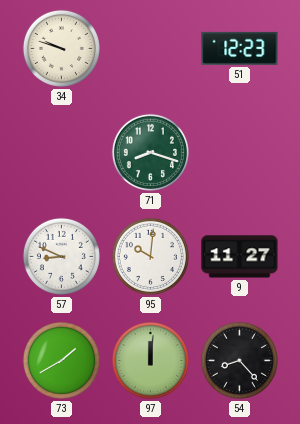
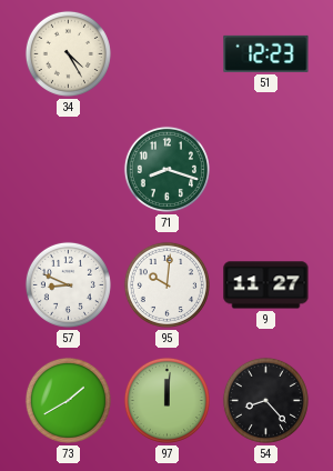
34: 9:48 -> 4:25 (68, 53)
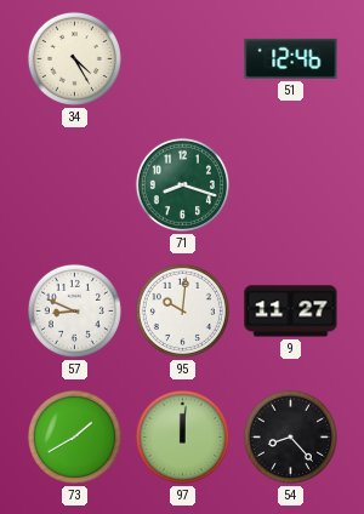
51: 12:23 -> 12:46 (291, 58)
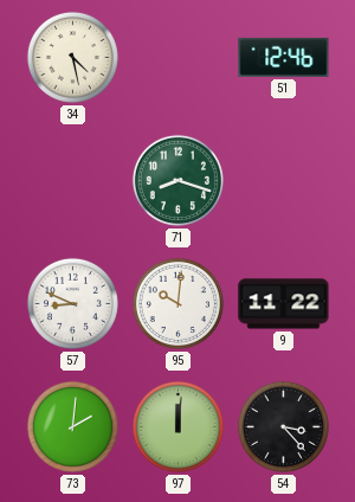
34: 4:25 -> 4:28 (72, 57)
9: 11:27 -> 11:22 (284, 304)
73: 1:40 -> 2:01 (72, 426)
54: 8:23 -> 3:23 (283, 426)
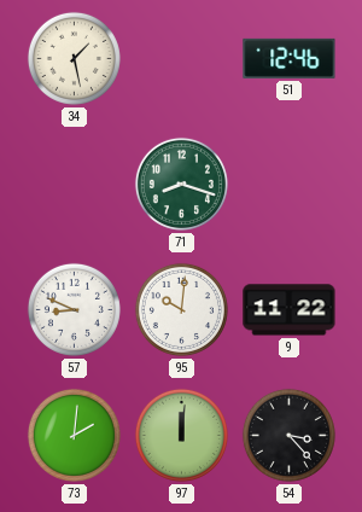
34: 4:28 -> 1:28 (74, 58)
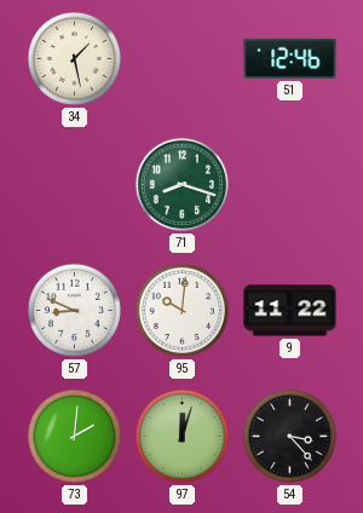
97: 12:01 -> 12:03 (181, 436)
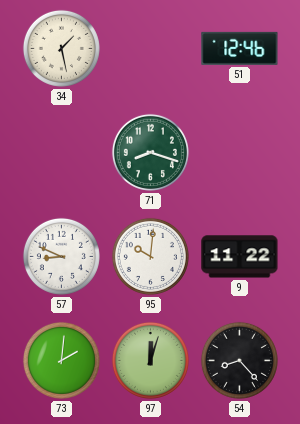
54: 3:23 -> 8:23 (239, 360)
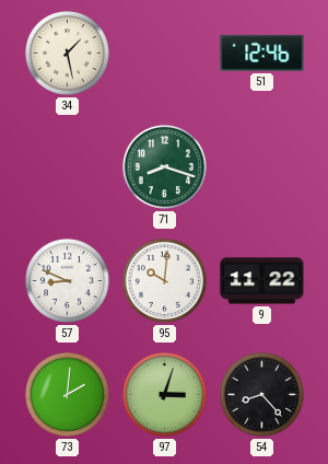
97: 12:03 -> 3:03 (164, 394)
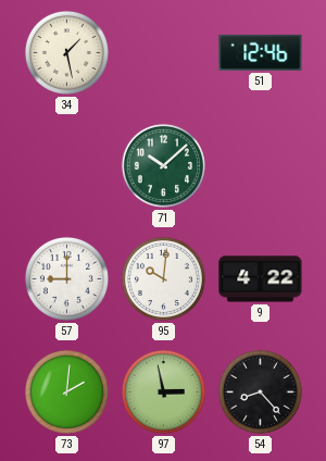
71: 8:18 -> 10:08 (163, 165)
57: 8:49 -> 9:00 (66, 278)
9: 11:22 -> 4:22 (261, 279)
97: 3:03 -> 2:58 (163, 391)
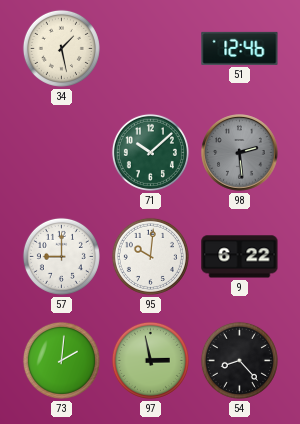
98: none -> 2:29 (240, 153)
9: 4:22 -> 6:22 (240, 257)
